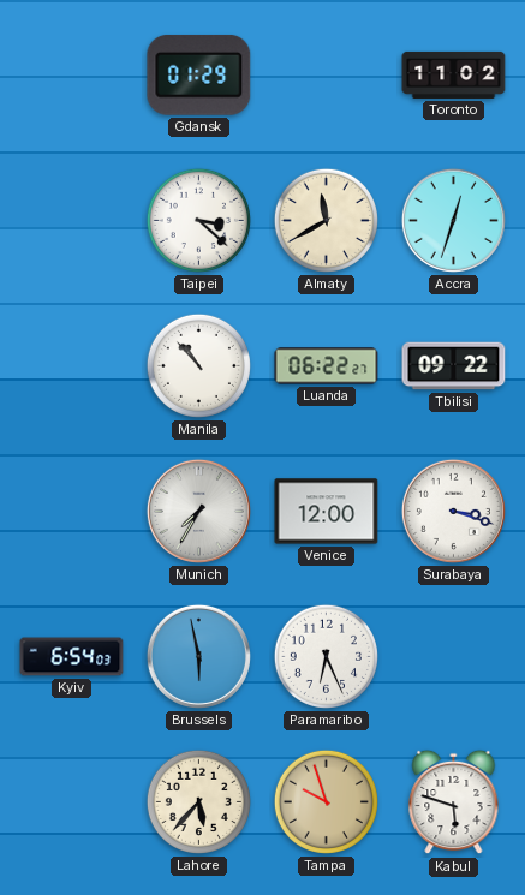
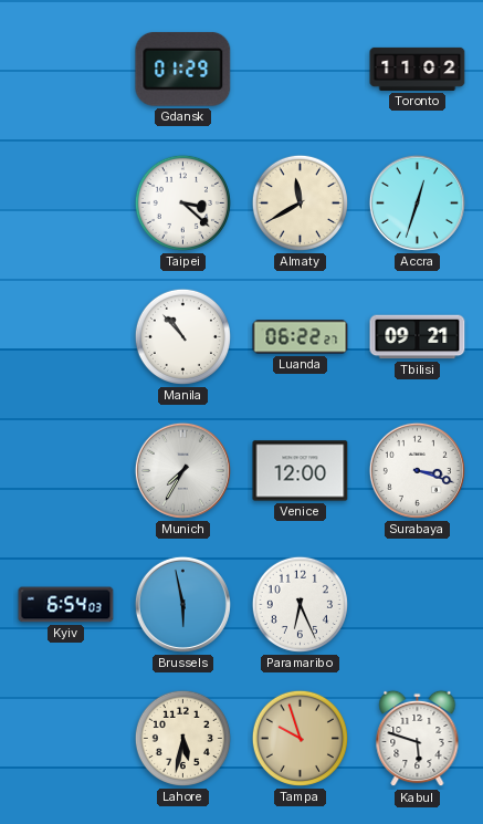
Tbilisi: 09:22 -> 09:21 (418, 337)
Lahore: 5:37 -> 5:32 (182, 738)
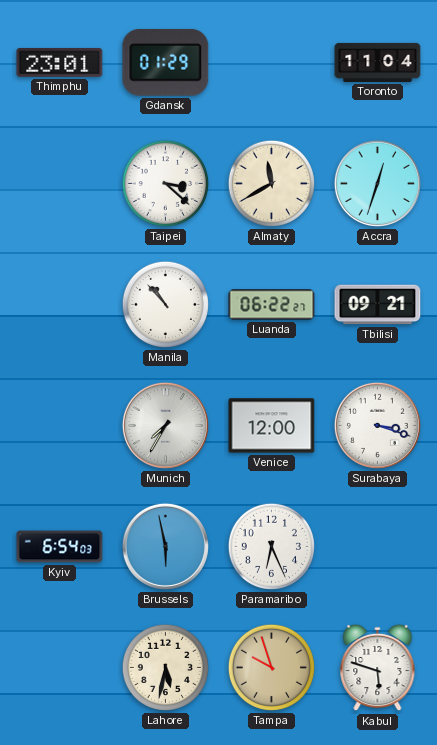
Thimphu: none -> 23:01 (60, 62)
Toronto: 11:02 -> 11:04 (378, 62)
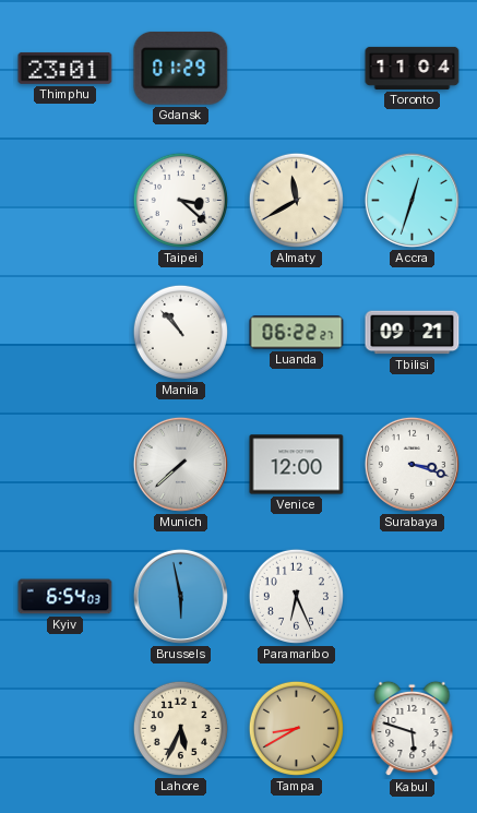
Munich: 7:35 -> 7:38 (180, 464)
Lahore: 5:32 -> 5:34 (180, 728)
Tampa: 9:57 -> 8:40 (296, 728)
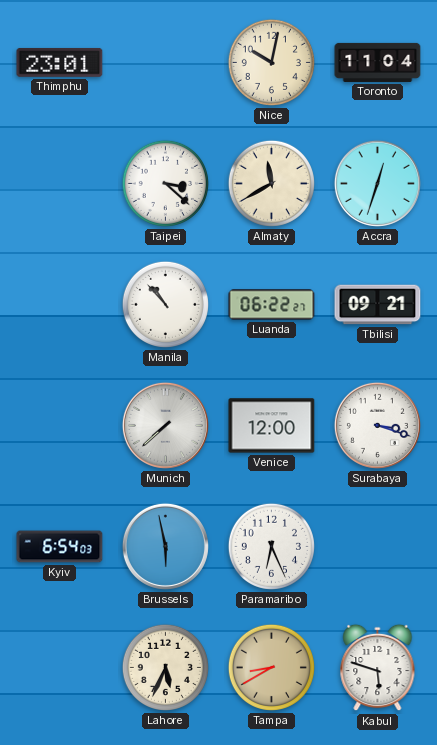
Gdansk: 01:29 -> none (181, 68)
Nice: none -> 10:02 (271, 62)
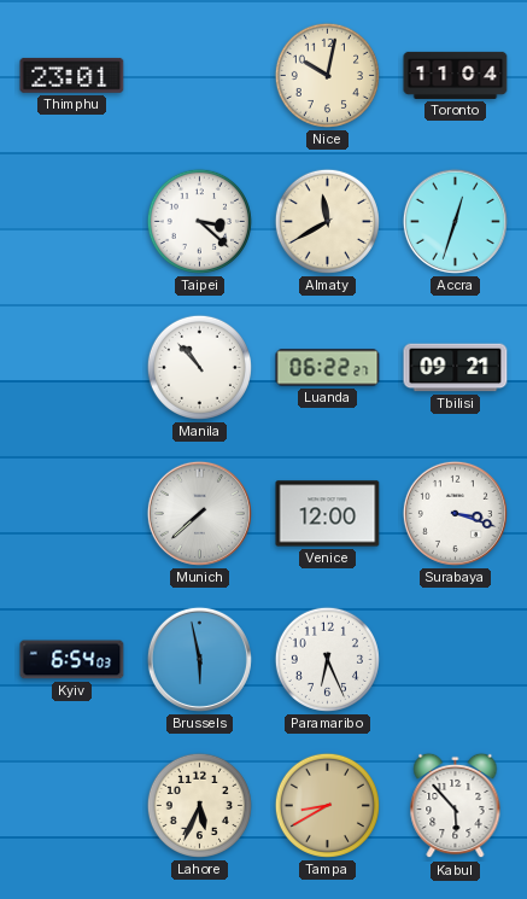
Kabul: 5:48 -> 5:53 (456, 806)
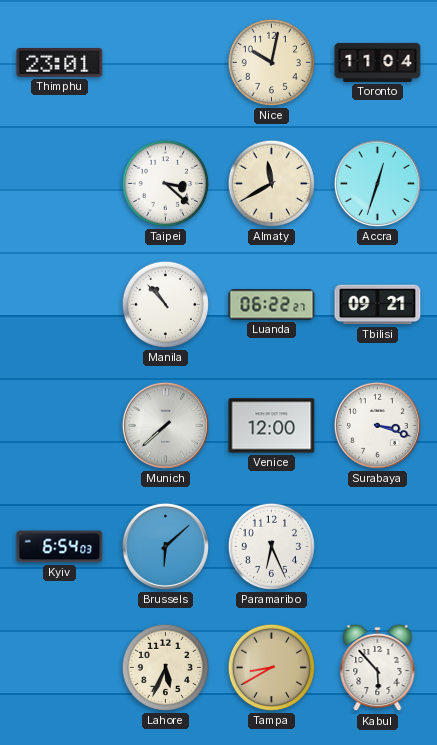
Brussels: 5:58 -> 6:08 (165, 546)
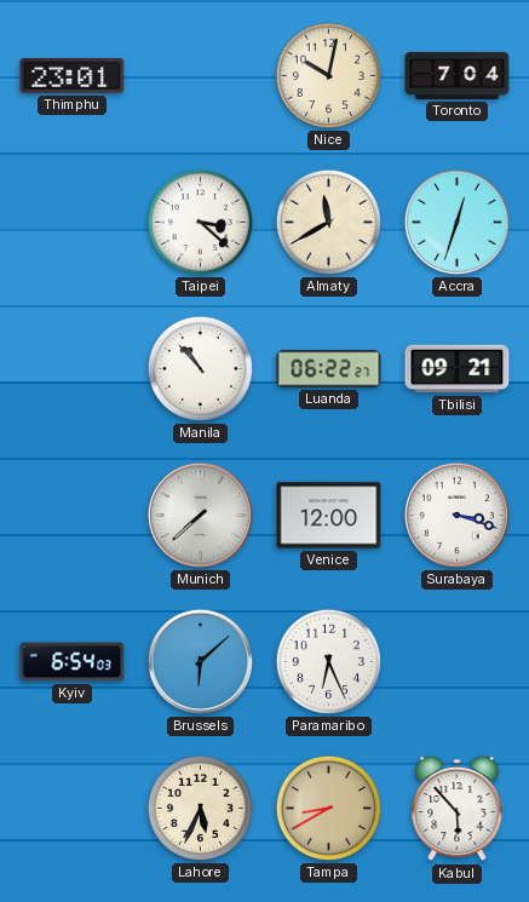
Toronto: 11:04 -> 7:04 (458, 75)
